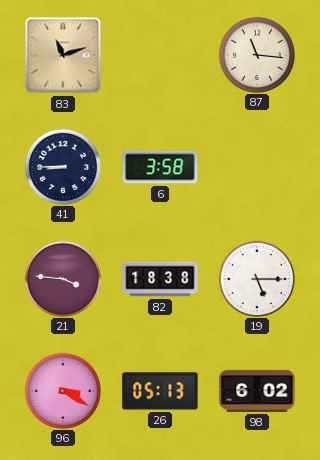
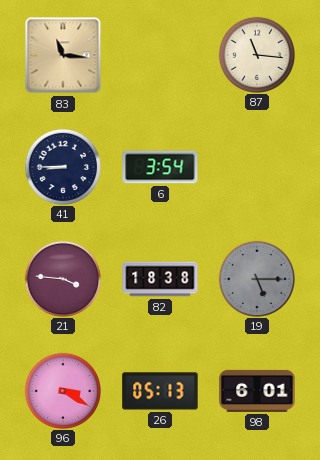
83: 11:12 -> 11:16 (63, 55)
6: 3:58 -> 3:54 (160, 167)
19 dial: white -> grey (256, 278)
98: 6:02 -> 6:01 (257, 391)
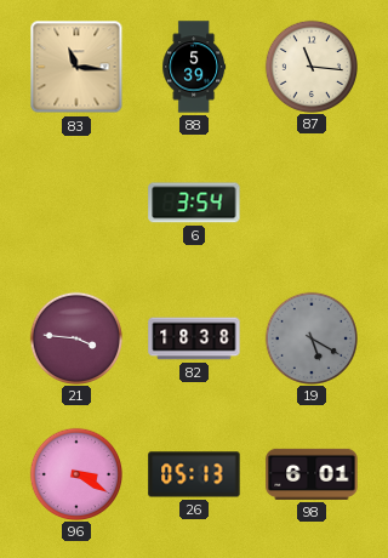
88: none -> 5:39 (194, 67)
41: 8:45 -> none (62, 166)
19: 5:15 -> 5:20 (310, 337)
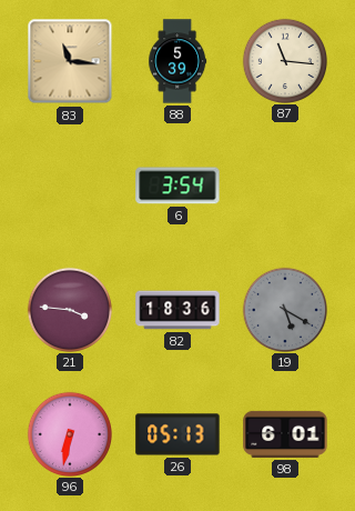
82: 18:38 -> 18:36 (177, 310)
96: 3:20 -> 6:32 (69, 433)
